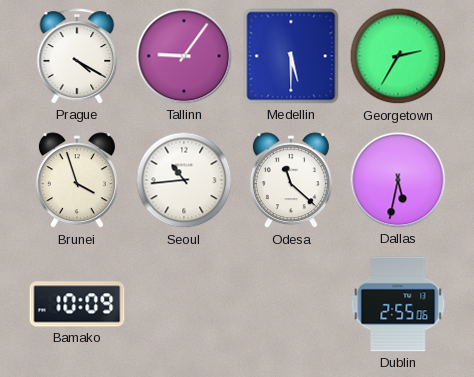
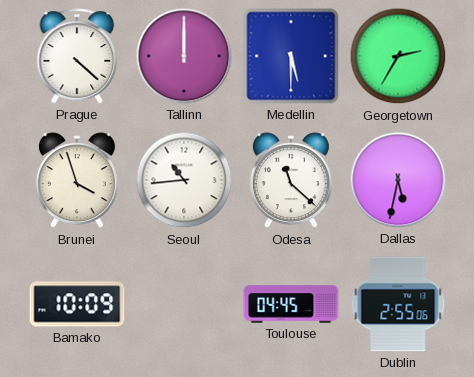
Prague: 4:20 -> 4:22 (77, 56)
Tallinn: 9:06 -> 12:00 (184, 56)
Toulouse: none -> 04:45 (291, 304)
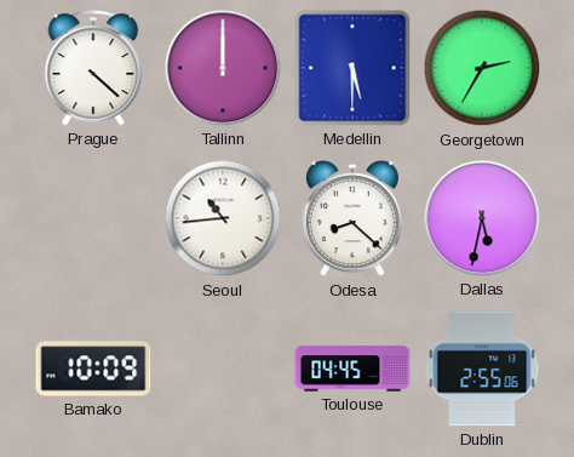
Brunei: 3:57 -> none (77, 181)
Odesa: 11:22 -> 8:22 (352, 219)
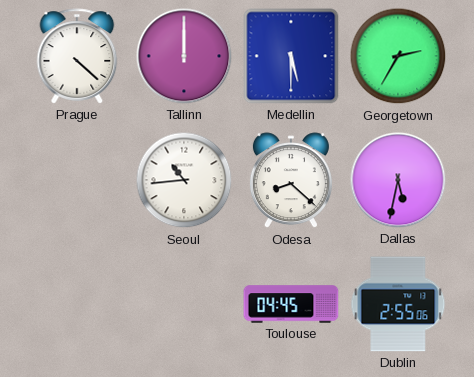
Bamako: 10:09 -> none (93, 369)
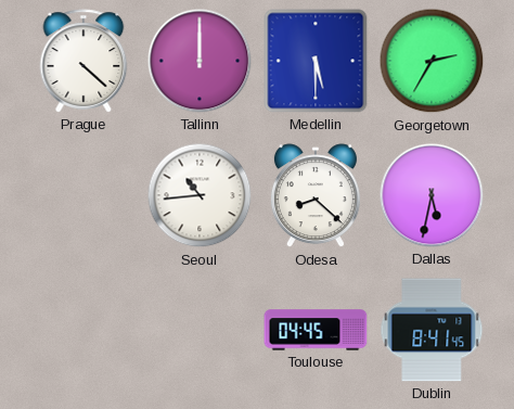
Dublin: 2:55 -> 8:41 (432, 330)
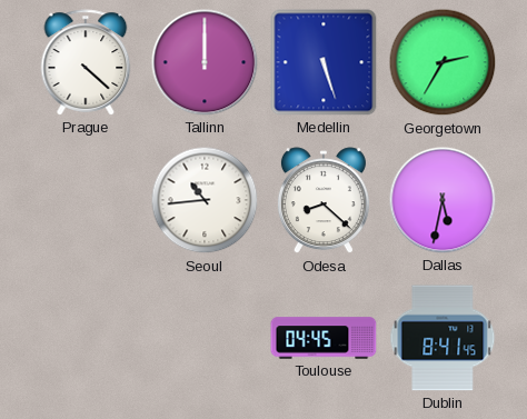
Medellin: 5:30 -> 5:27 (324, 62)
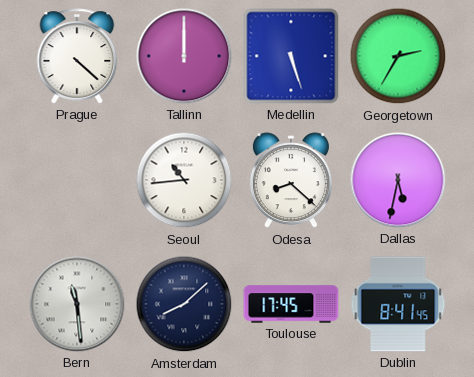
Bern: none -> 11:29 (77, 304)
Amsterdam: none -> 8:08 (184, 304)
Toulouse: 04:45 -> 17:45 (291, 304)
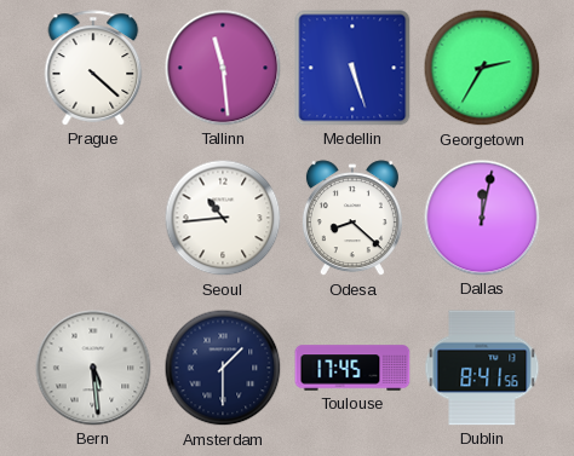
Tallinn: 12:00 -> 11:29 (223, 68)
Dallas: 5:32 -> 12:02 (482, 218)
Bern: 11:29 -> 5:29 (93, 368)
Amsterdam: 8:08 -> 1:30 (223, 368)
Dublin: 8:41:45 -> 8:41:56 (482, 368)
